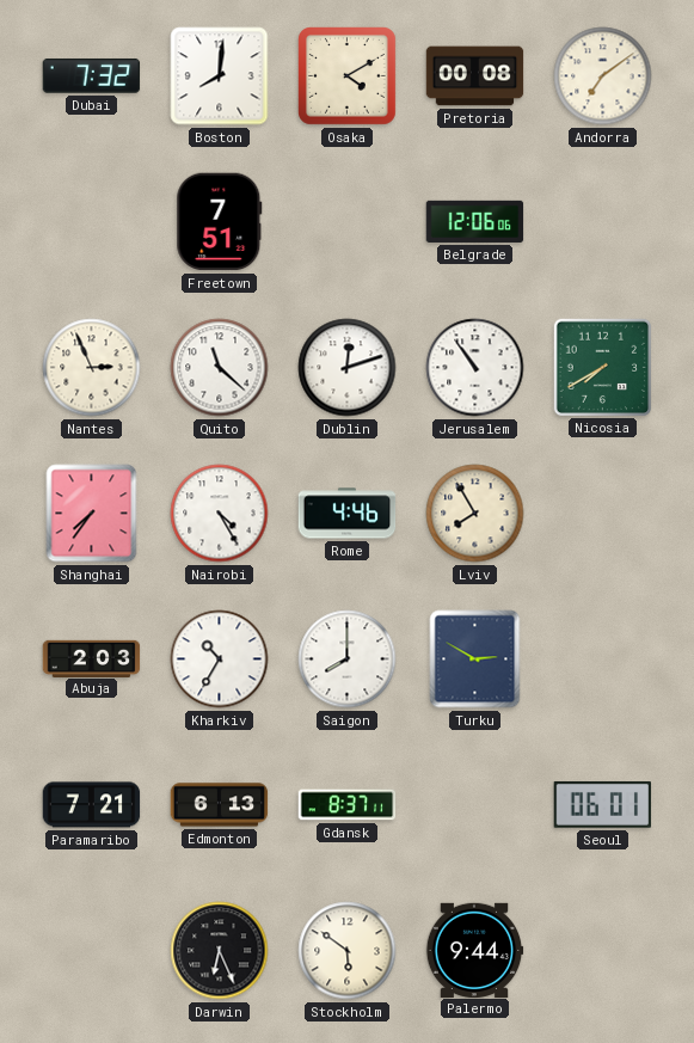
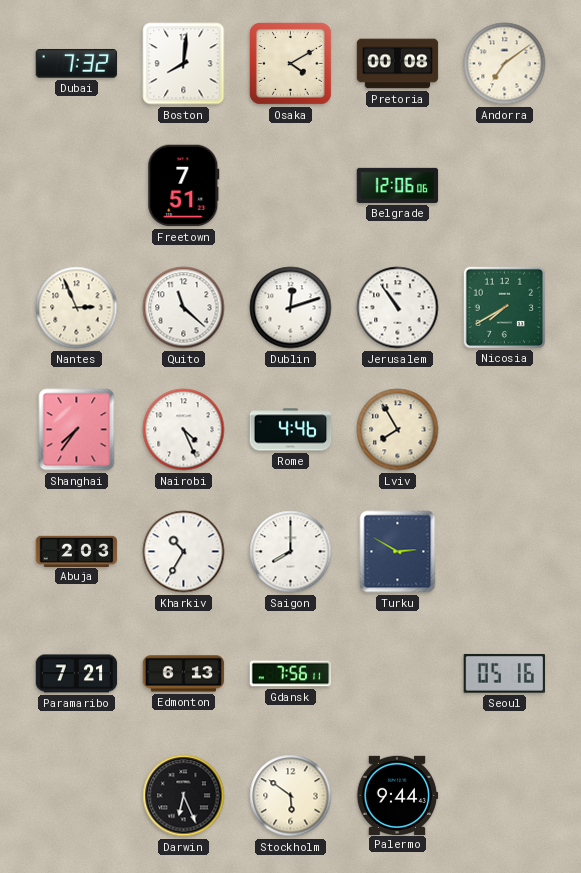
Nairobi: 4:25 -> 4:26 (184, 430)
Gdansk: 8:37 -> 7:56 (291, 674)
Seoul: 06:01 -> 05:16 (504, 674)
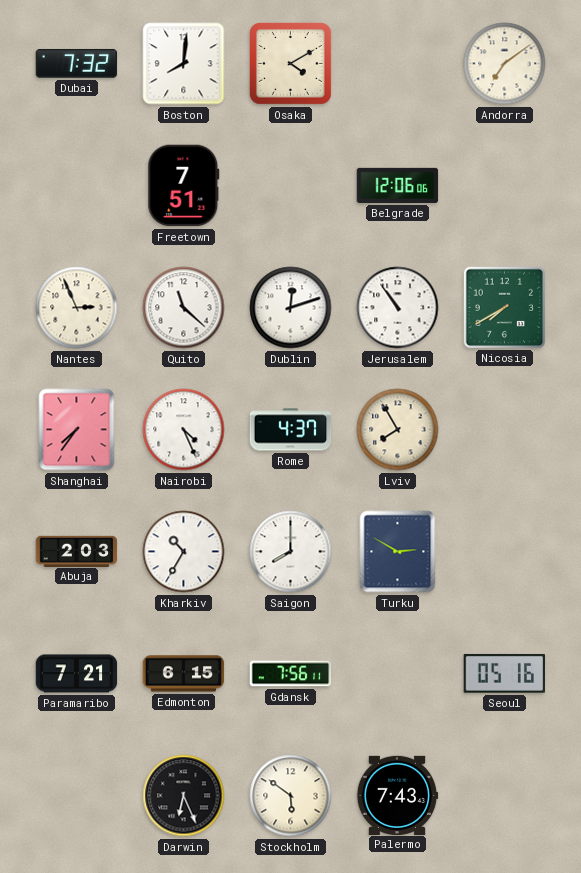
Pretoria: 00:08 -> none (398, 64)
Rome: 4:46 -> 4:37 (291, 430)
Edmonton: 6:13 -> 6:15 (184, 674)
Palermo: 9:44 -> 7:43 (397, 795)
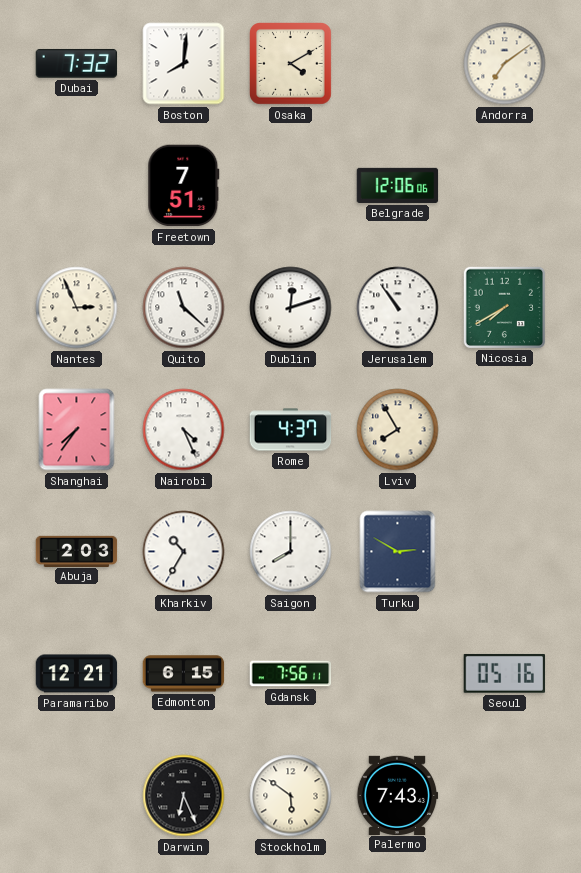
Paramaribo: 7:21 -> 12:21 (77, 674)
